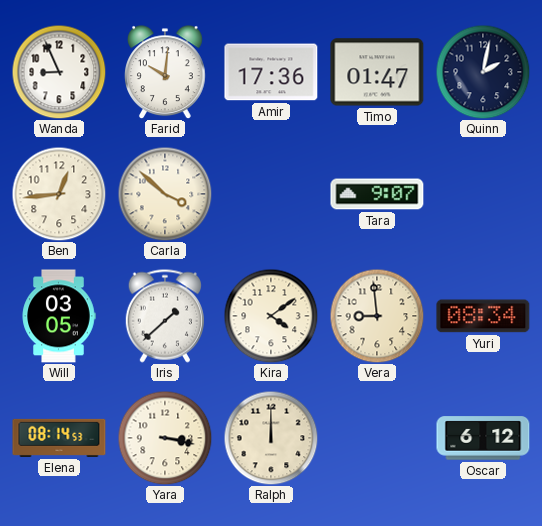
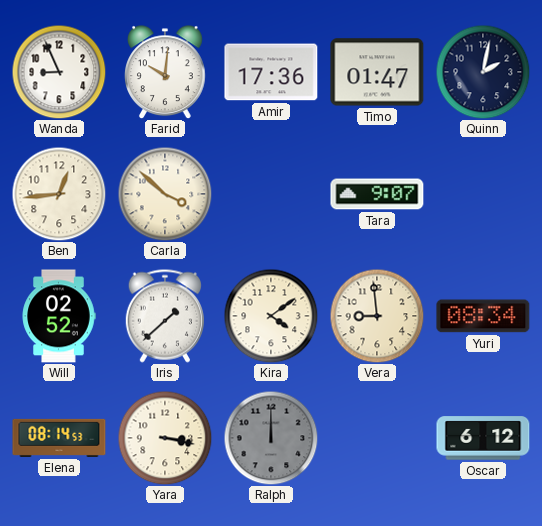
Will: 03:05 -> 02:52 (59, 316)
Ralph dial: cream -> grey (271, 438)
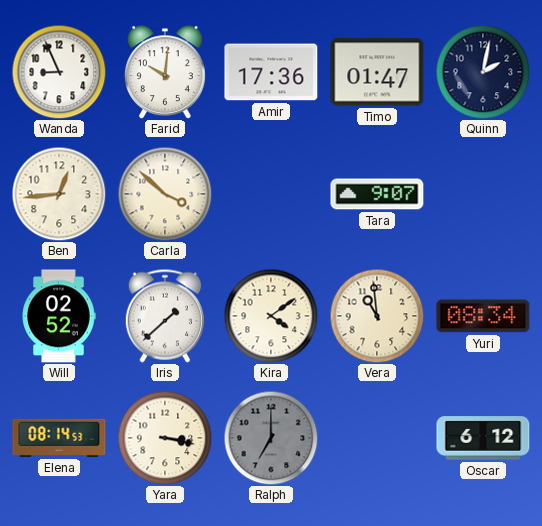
Vera: 8:59 -> 10:59 (377, 316)
Ralph: 12:00 -> 7:00 (271, 438)
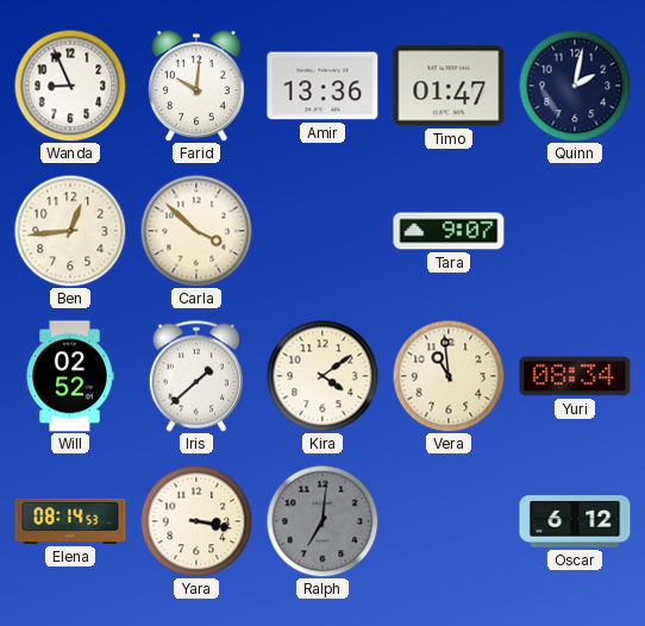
Amir: 17:36 -> 13:36 (322, 86)
Ralph: 7:00 -> 7:01 (322, 521)
